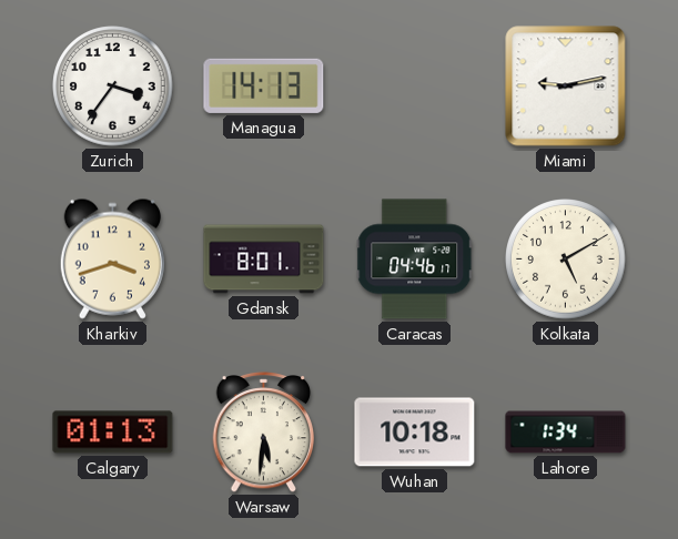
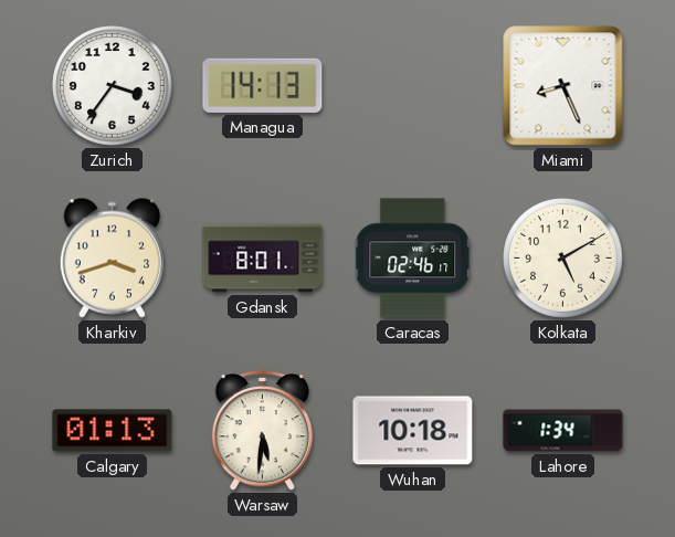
Miami: 9:13 -> 8:26 (563, 86)
Caracas: 04:46 -> 02:46 (413, 259)
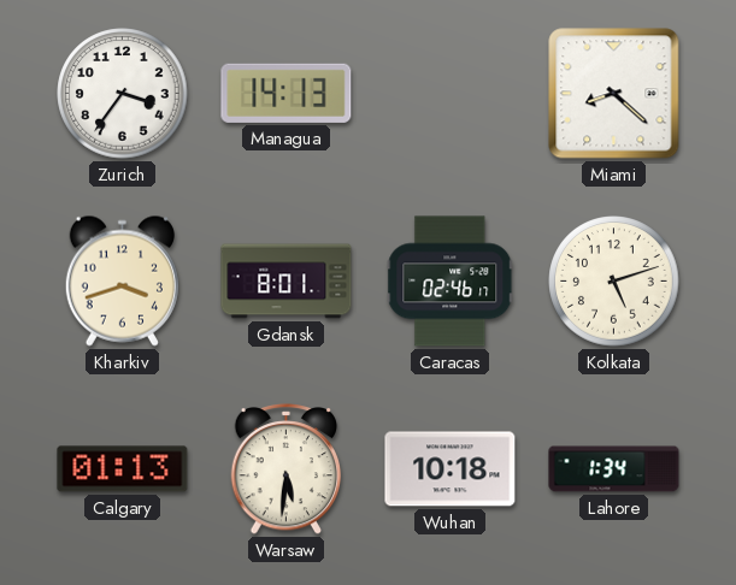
Miami: 8:26 -> 8:22 (614, 94)
Kolkata: 5:10 -> 5:12 (614, 282)
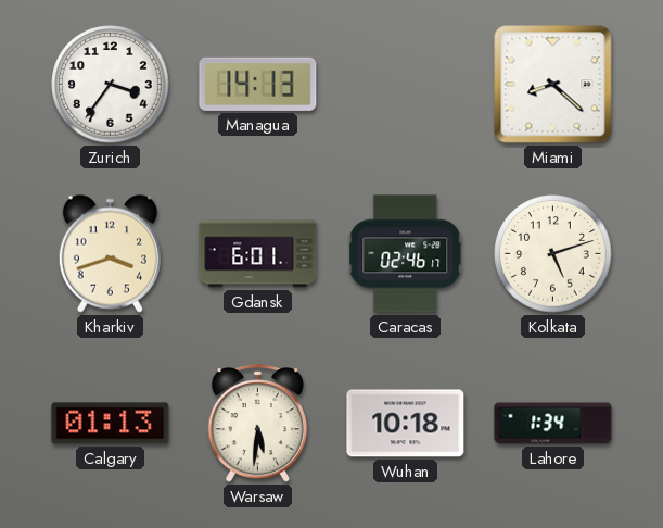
Gdansk: 8:01 -> 6:01 (258, 254)
